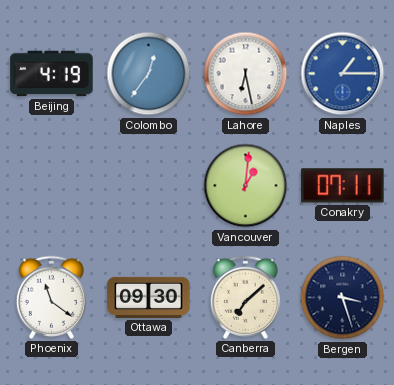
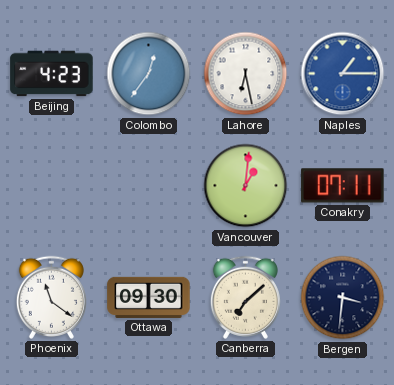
Beijing: 4:19 -> 4:23 (52, 74)
Bergen: 3:27 -> 3:31 (343, 298)
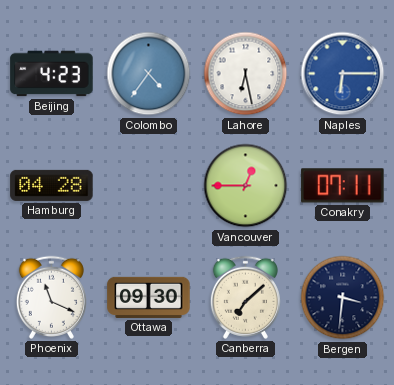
Colombo: 12:36 -> 4:36 (149, 74)
Naples: 1:15 -> 6:15 (343, 74)
Hamburg: none -> 04:28 (52, 185)
Vancouver: 1:01 -> 12:45 (246, 186)
Phoenix: 11:21 -> 11:19 (51, 297)
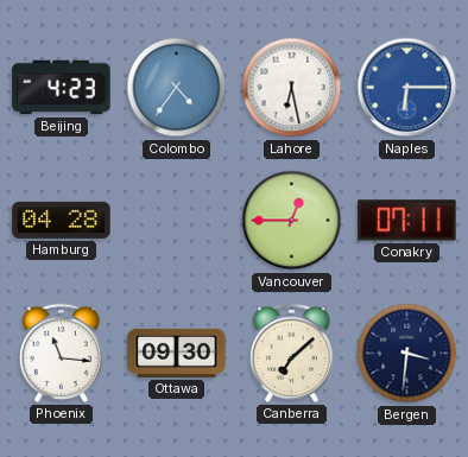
Phoenix: 11:19 -> 11:16 (61, 353)
